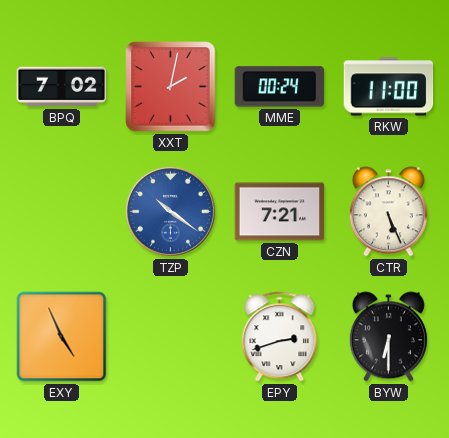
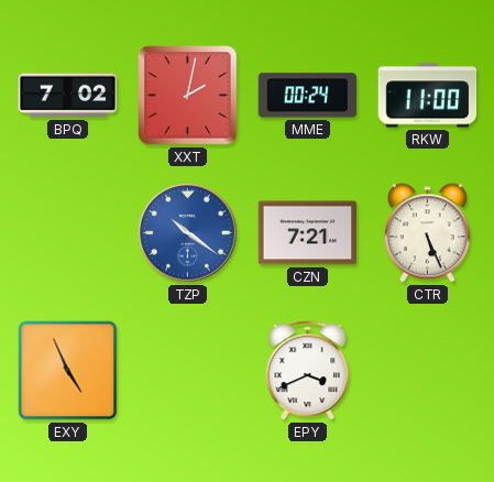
EPY: 2:42 -> 3:41 (308, 371)
BYW: 6:30 -> none (388, 337)
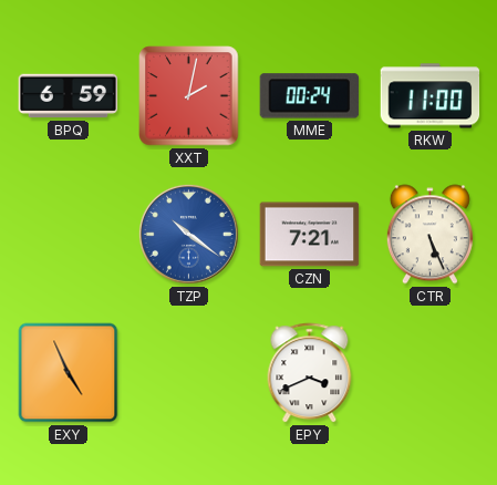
BPQ: 7:02 -> 6:59 (69, 96)
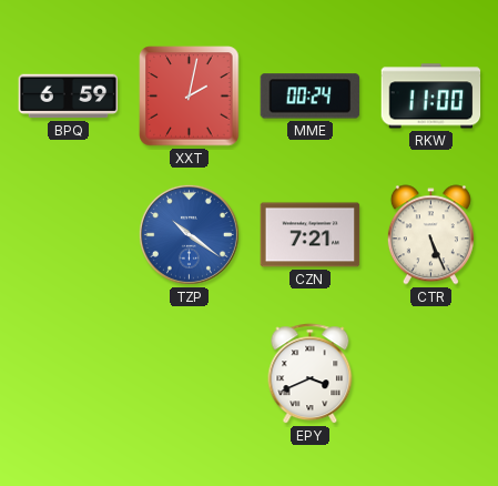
EXY: 4:56 -> none (69, 373)
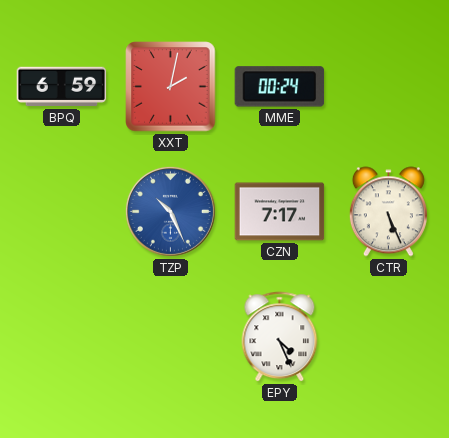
RKW: 11:00 -> none (431, 97)
TZP: 10:21 -> 10:26 (170, 211)
CZN: 7:21 -> 7:17 (280, 212)
EPY: 3:41 -> 4:26 (280, 337)
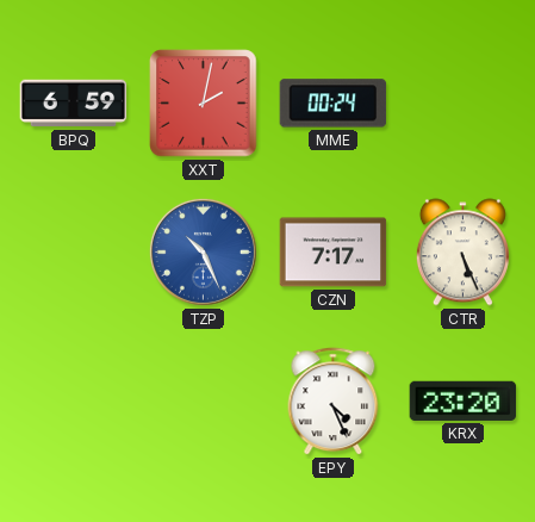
KRX: none -> 23:20 (464, 400)
